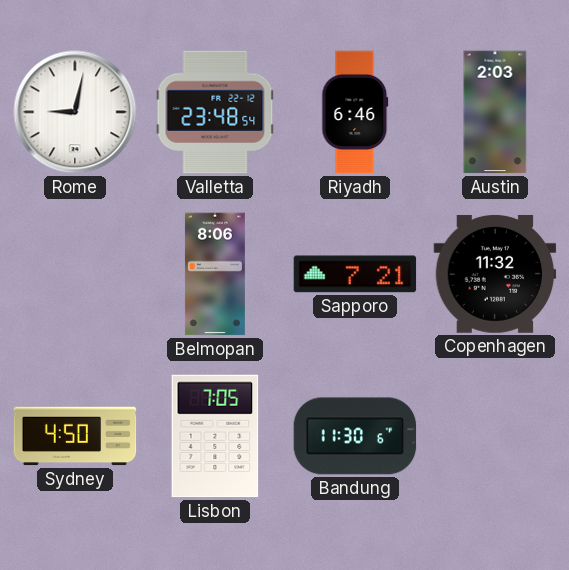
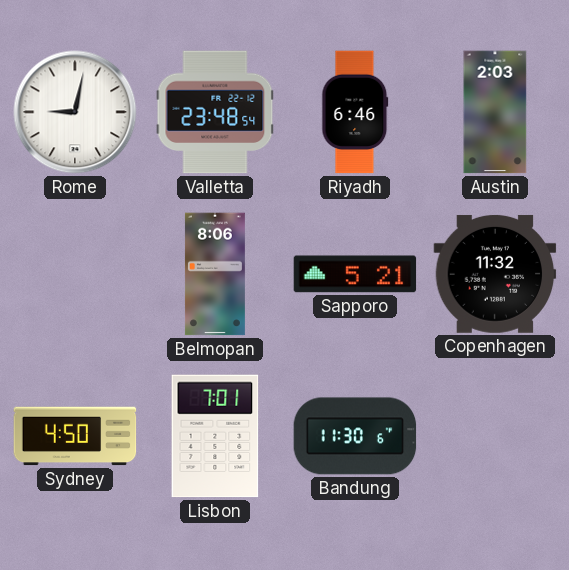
Sapporo: 7:21 -> 5:21 (355, 274)
Lisbon: 7:05 -> 7:01 (215, 436)
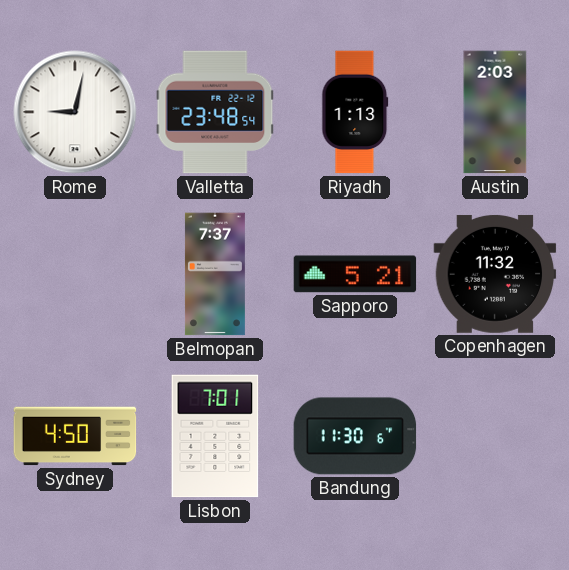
Riyadh: 6:46 -> 1:13 (355, 112)
Belmopan: 8:06 -> 7:37 (215, 274)
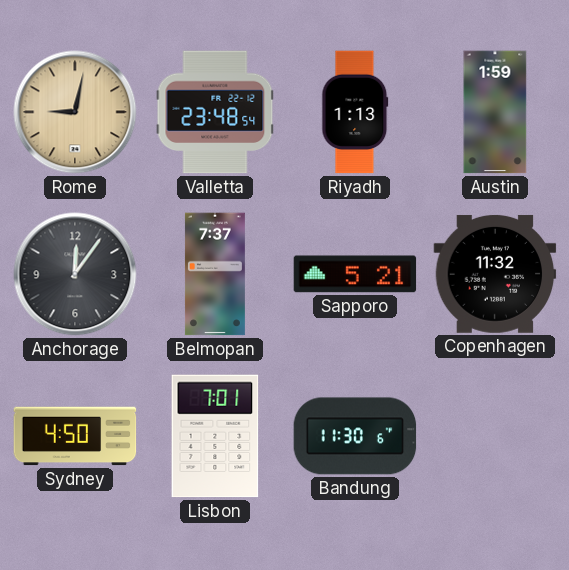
Rome dial: white -> champagne (75, 112)
Austin: 2:03 -> 1:59 (495, 112)
Anchorage: none -> 12:06 (75, 274)
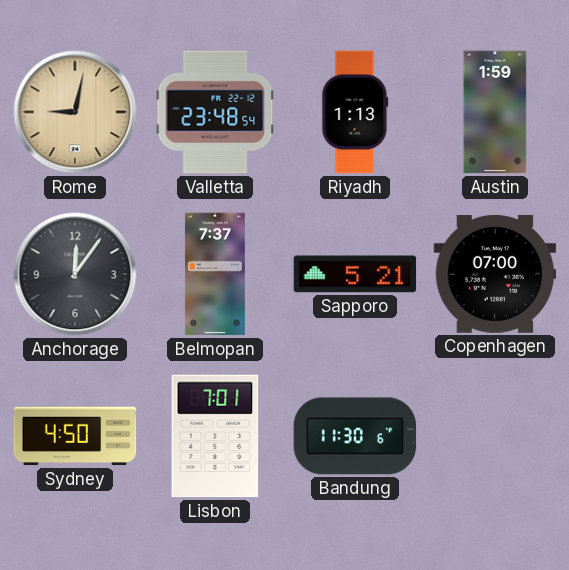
Copenhagen: 11:32 -> 07:00 (495, 274)
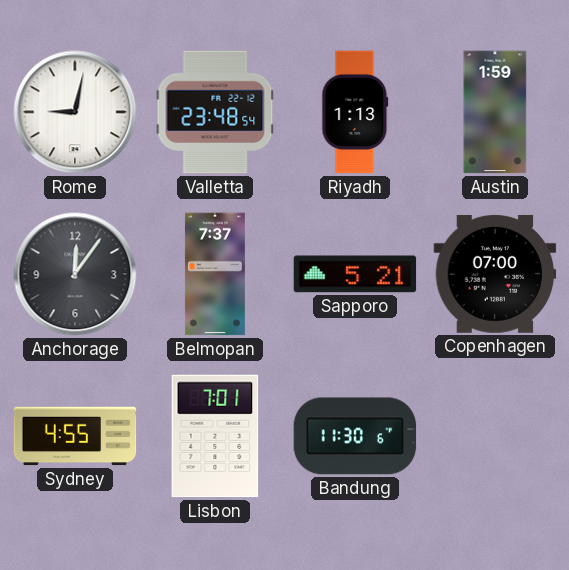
Rome dial: champagne -> white (75, 112)
Sydney: 4:50 -> 4:55 (75, 436)
